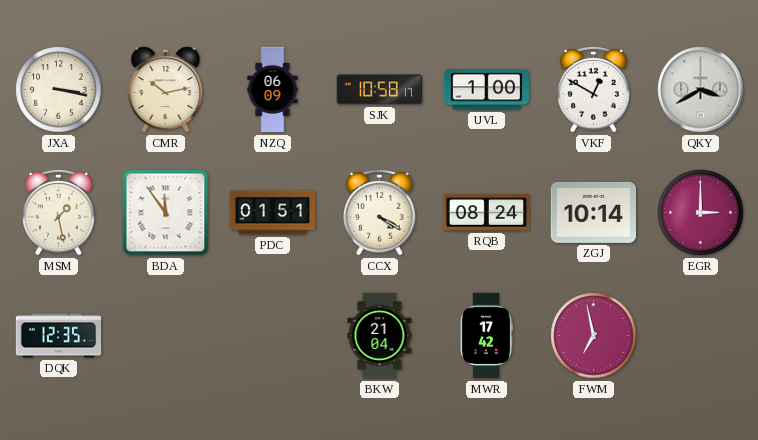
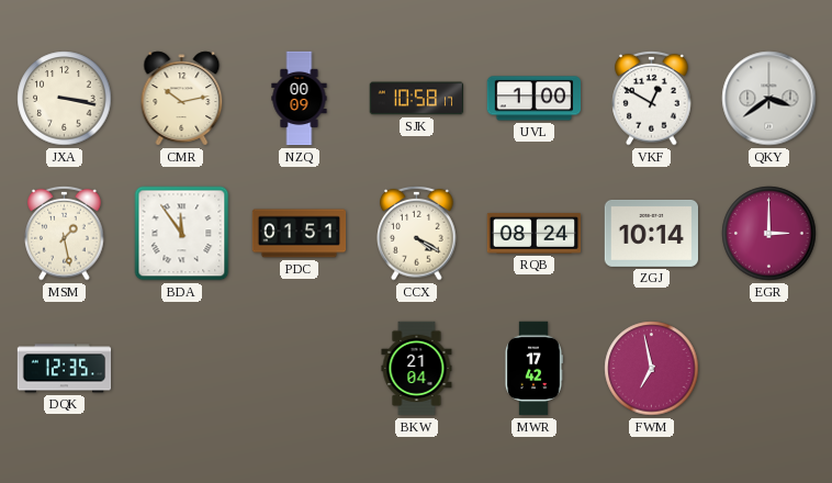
NZQ: 06:09 -> 00:09 (300, 99)
QKY: 3:40 -> 3:39 (769, 99)
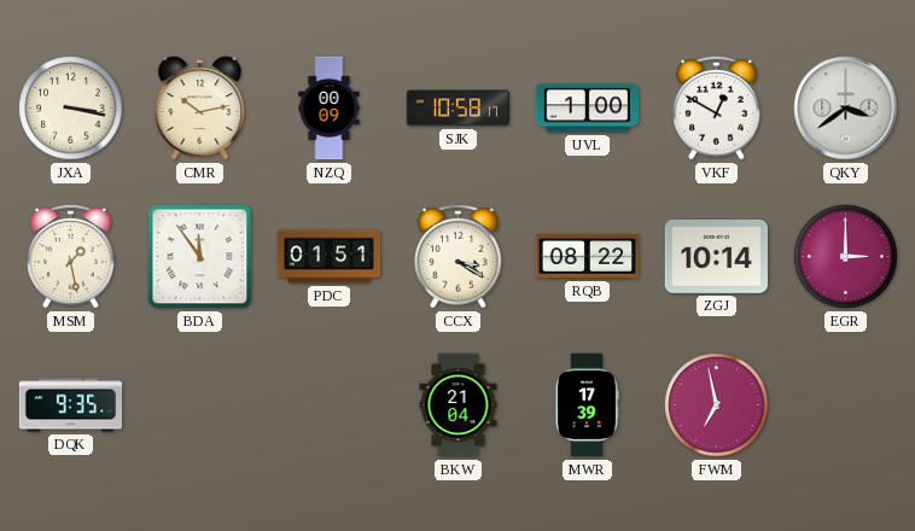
CCX: 4:20 -> 3:20 (459, 256)
RQB: 08:24 -> 08:22 (588, 256)
DQK: 12:35 -> 9:35 (71, 405)
MWR: 17:42 -> 17:39 (587, 405)
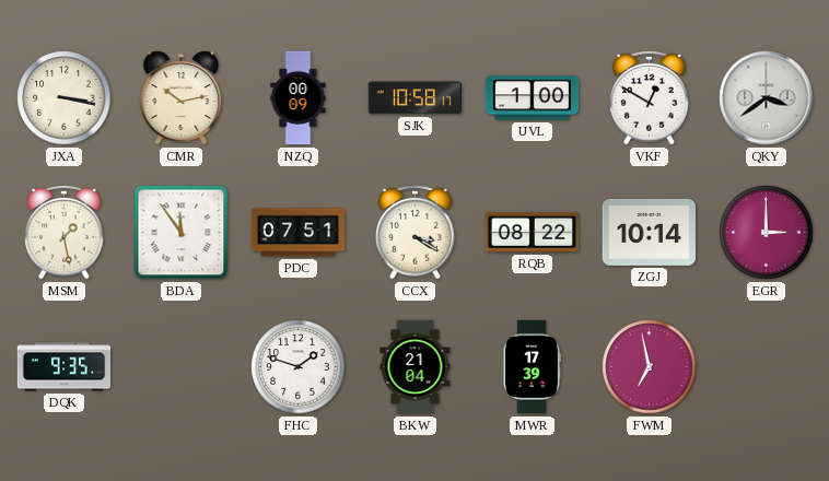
PDC: 01:51 -> 07:51 (299, 233)
FHC: none -> 1:48 (299, 367)
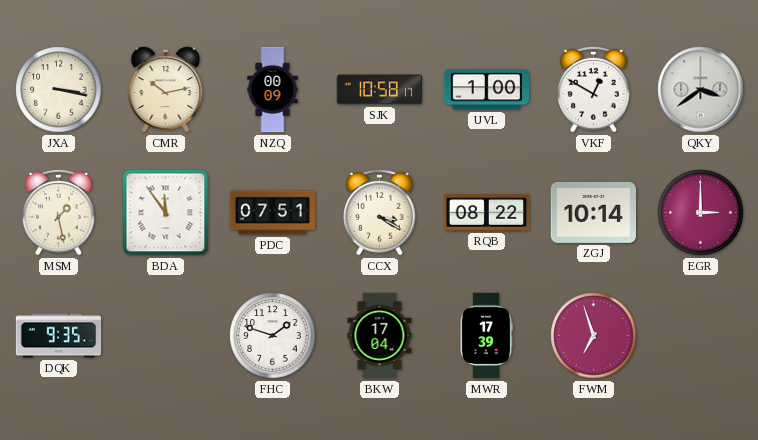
BKW: 21:04 -> 17:04 (380, 336)
FWM: 6:58 -> 6:57 (594, 336)
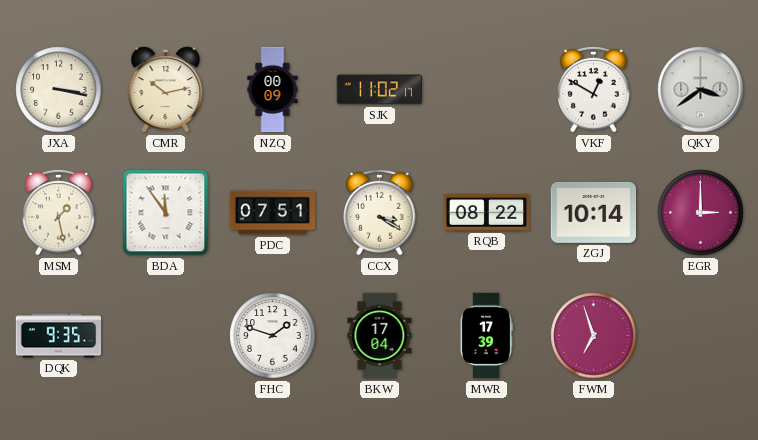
SJK: 10:58 -> 11:02 (379, 90)
UVL: 1:00 -> none (487, 90)
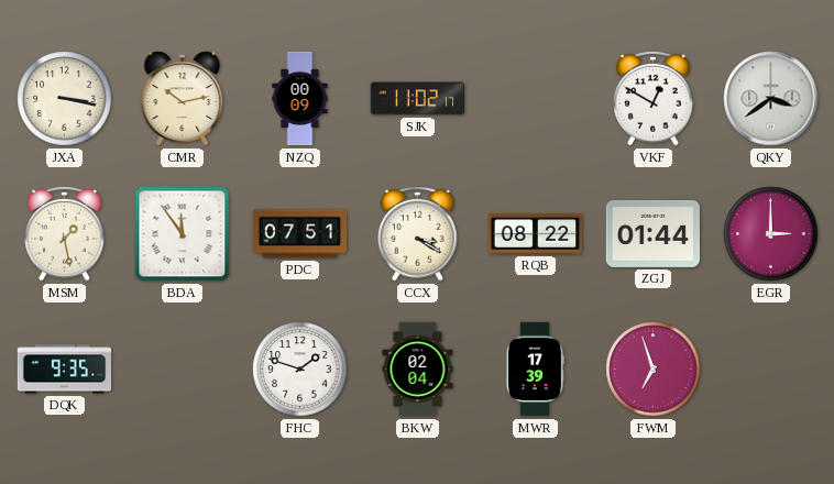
ZGJ: 10:14 -> 01:44 (654, 233)
BKW: 17:04 -> 02:04 (418, 370)
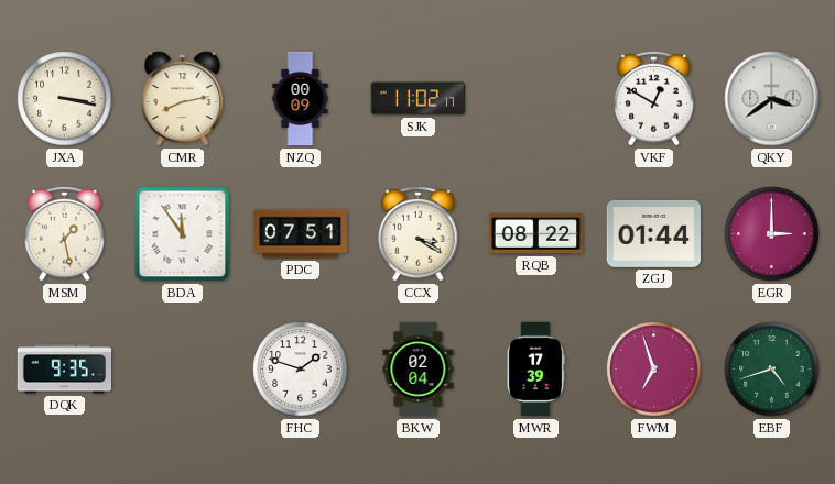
CMR: 10:13 -> 8:13 (183, 99)
EBF: none -> 4:42 (772, 370)
